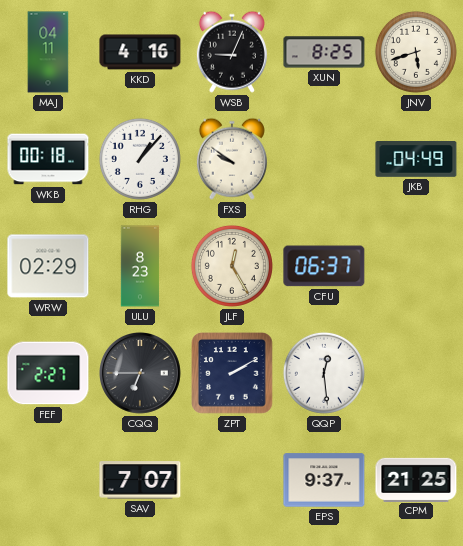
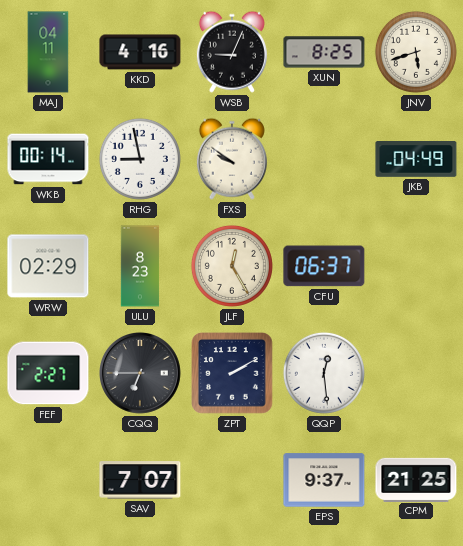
WKB: 00:18 -> 00:14 (48, 159)
RHG: 1:07 -> 8:58 (140, 159)
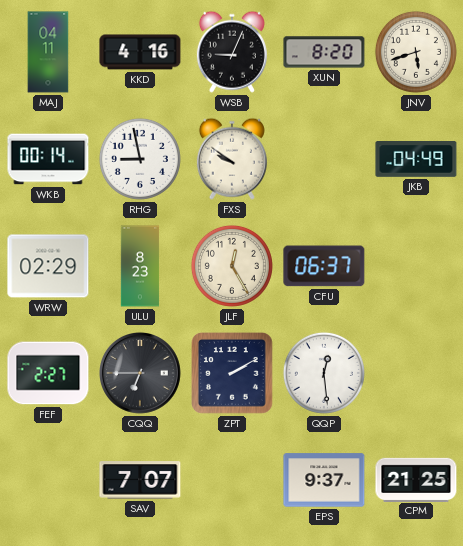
XUN: 8:25 -> 8:20 (324, 52)
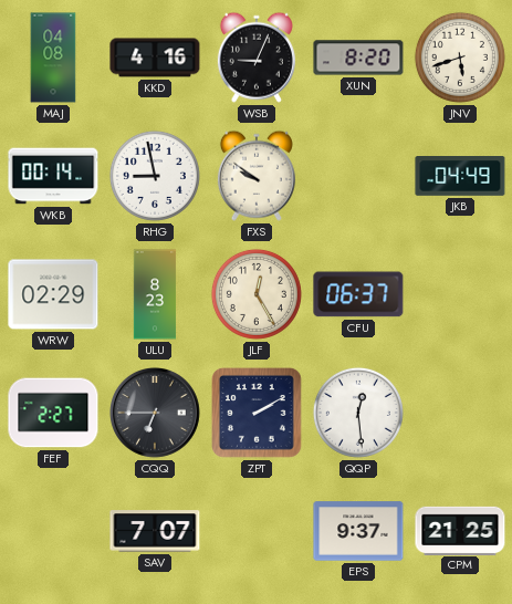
MAJ: 04:11 -> 04:08 (53, 58)
